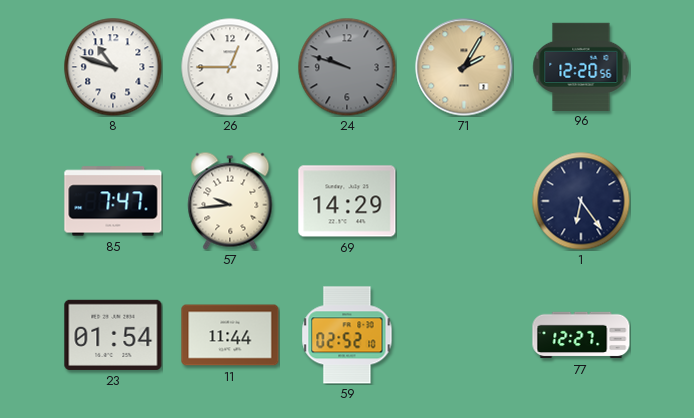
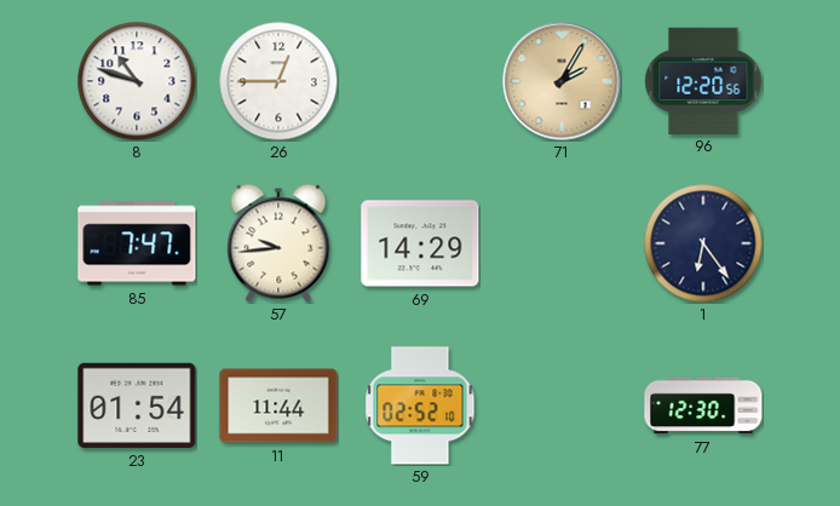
24: 9:48 -> none (347, 67)
77: 12:27 -> 12:30 (703, 406)
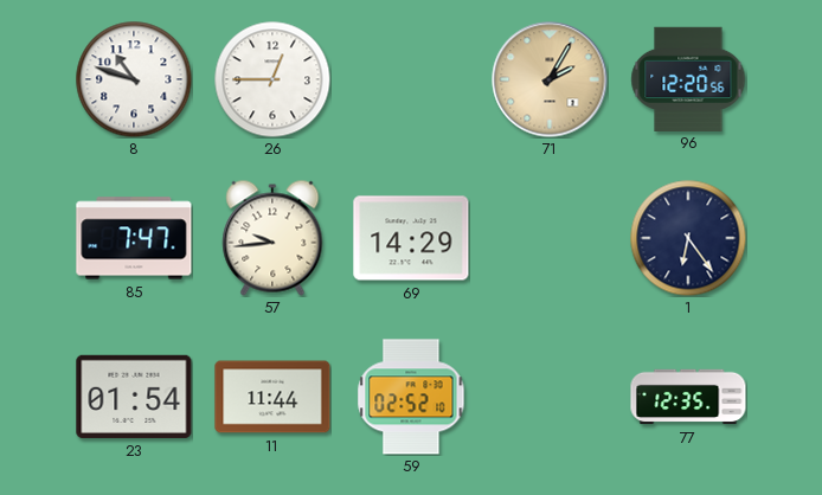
77: 12:30 -> 12:35 (688, 397)
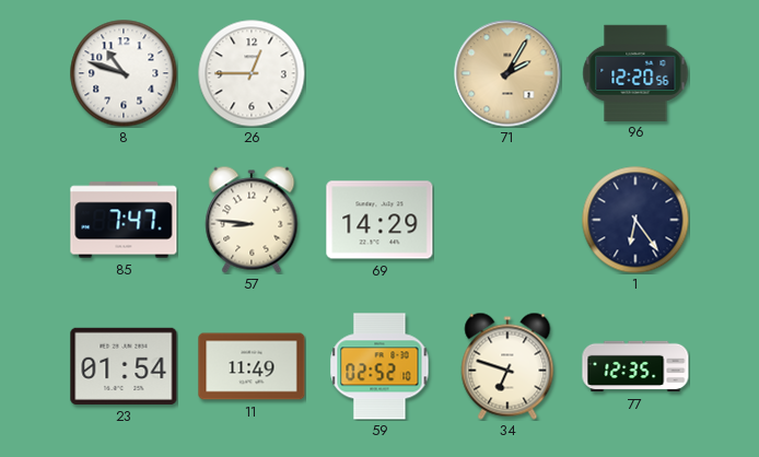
57: 9:44 -> 8:46 (252, 220)
11: 11:44 -> 11:49 (252, 366)
34: none -> 6:48 (507, 366)
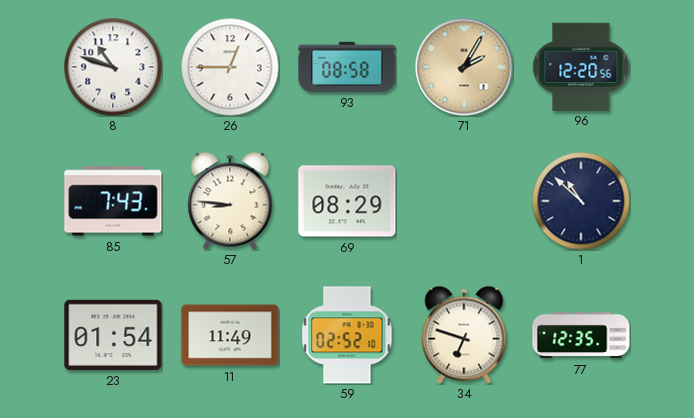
93: none -> 08:58 (347, 67)
85: 7:47 -> 7:43 (113, 201)
69: 14:29 -> 08:29 (347, 201)
1: 6:24 -> 10:52 (581, 201)
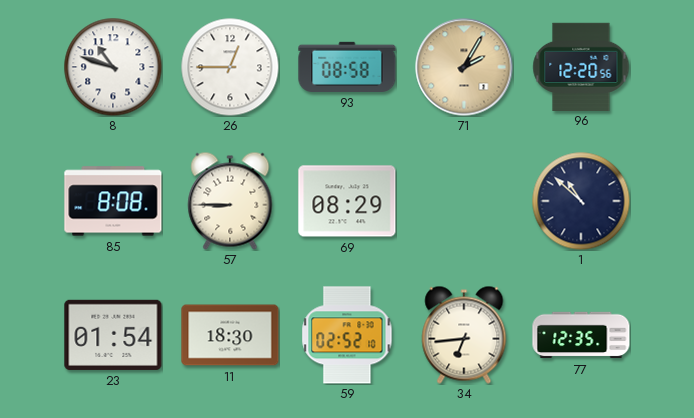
85: 7:43 -> 8:08 (113, 201)
57: 8:46 -> 8:45 (230, 201)
11: 11:49 -> 18:30 (230, 335)
34: 6:48 -> 6:44 (464, 335)
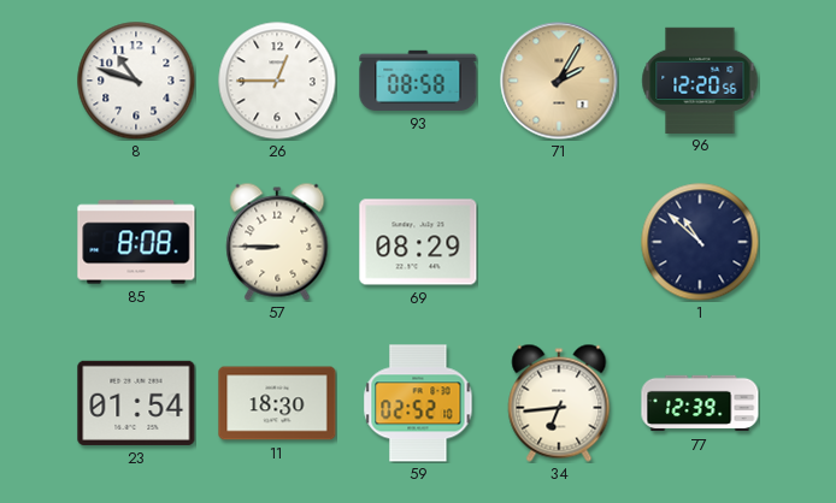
77: 12:35 -> 12:39 (700, 403)
